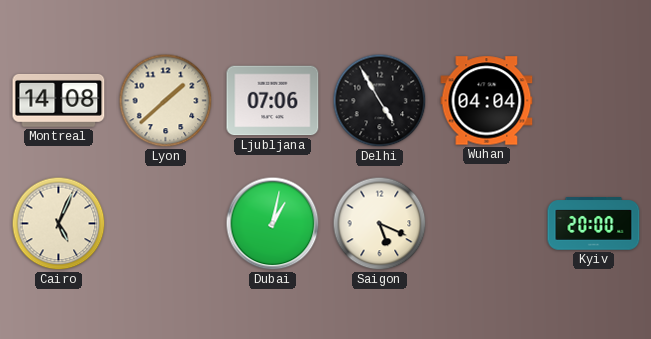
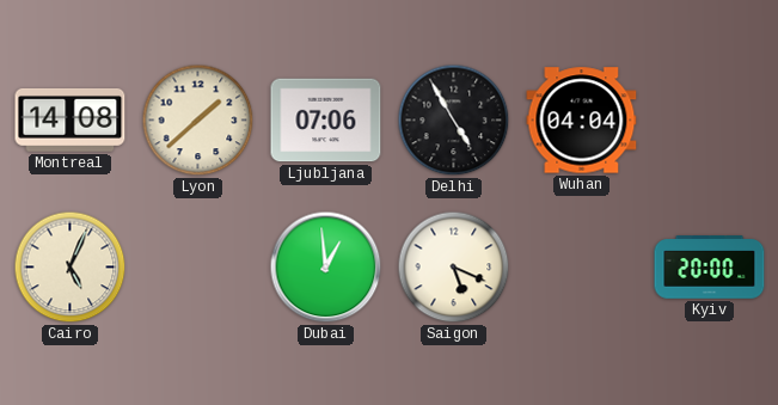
Dubai: 1:02 -> 12:59 (326, 268)
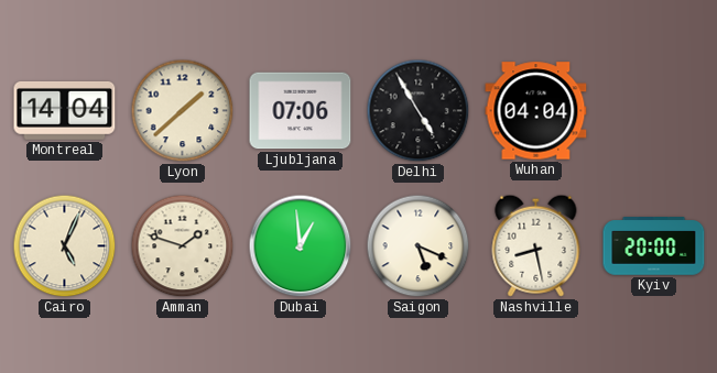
Montreal: 14:08 -> 14:04 (65, 110)
Amman: none -> 1:48 (183, 246)
Nashville: none -> 8:28 (536, 245)
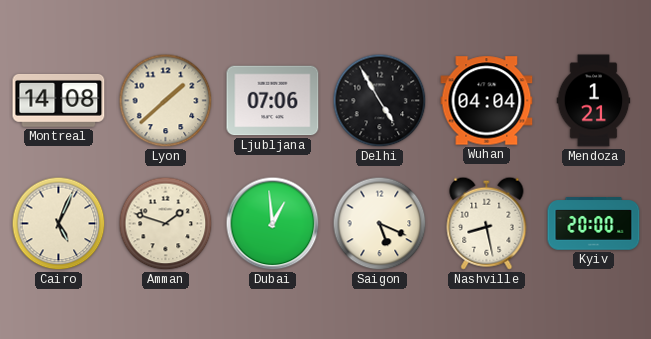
Montreal: 14:04 -> 14:08 (59, 100)
Mendoza: none -> 1:21 (594, 101)
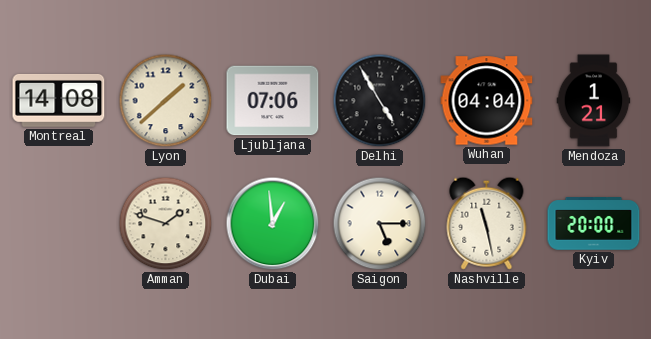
Cairo: 5:04 -> none (59, 224)
Saigon: 5:19 -> 5:15 (380, 224)
Nashville: 8:28 -> 11:28 (487, 223)
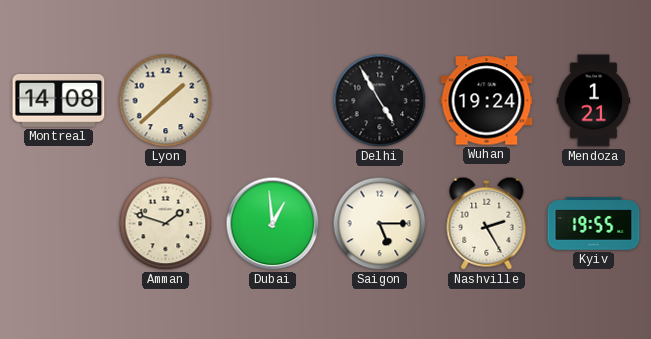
Ljubljana: 07:06 -> none (273, 101)
Wuhan: 04:04 -> 19:24 (487, 101)
Nashville: 11:28 -> 2:25 (487, 223)
Kyiv: 20:00 -> 19:55 (594, 224)
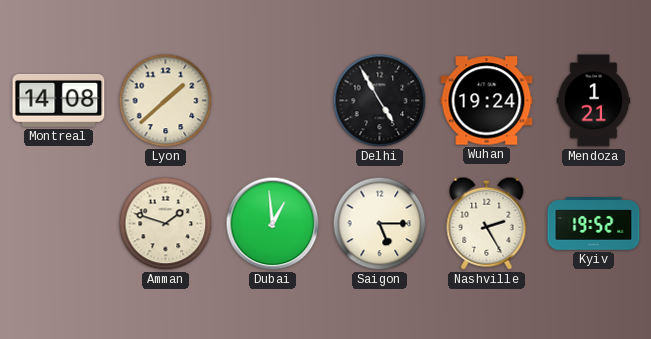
Kyiv: 19:55 -> 19:52 (594, 224)
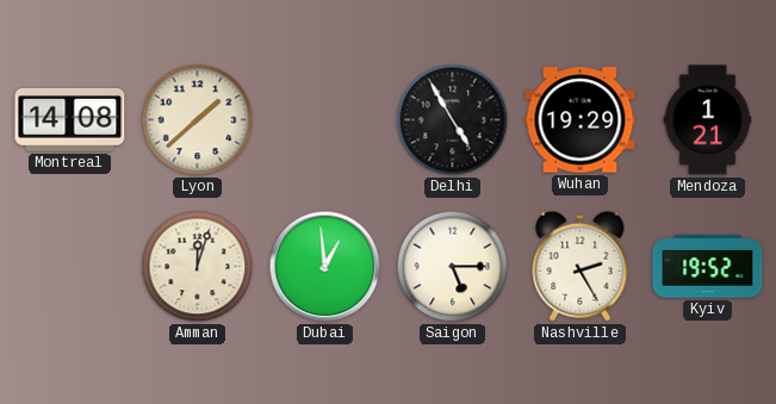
Wuhan: 19:24 -> 19:29 (581, 120)
Amman: 1:48 -> 12:03 (198, 267)
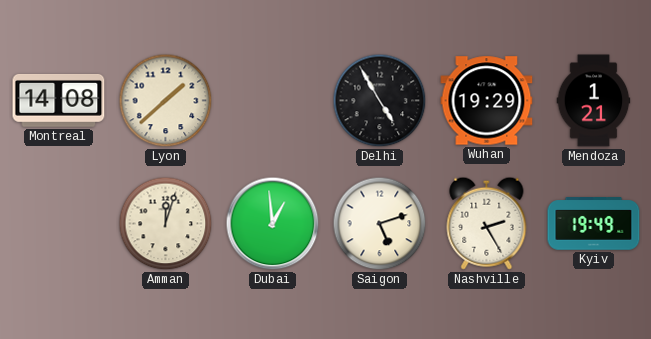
Saigon: 5:15 -> 5:12 (380, 224)
Kyiv: 19:52 -> 19:49 (594, 224)
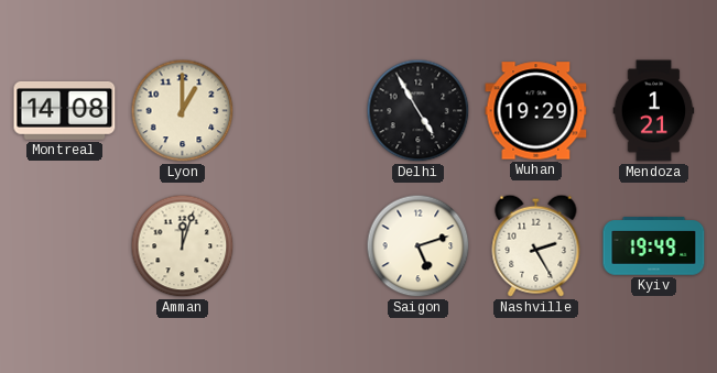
Lyon: 1:38 -> 1:00 (183, 111)
Dubai: 12:59 -> none (273, 224)
